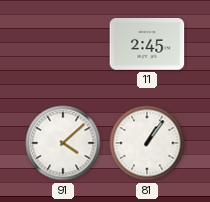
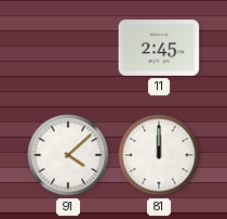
81: 1:06 -> 12:00 (159, 155)
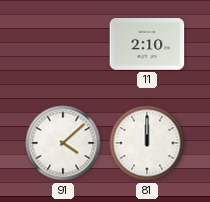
11: 2:45 -> 2:10 (147, 45)
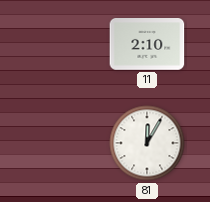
91: 4:08 -> none (63, 143)
81: 12:00 -> 12:05 (147, 143)
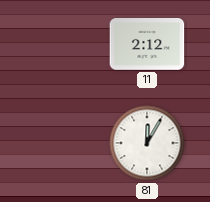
11: 2:10 -> 2:12 (147, 45)
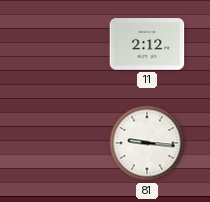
81: 12:05 -> 9:16 (147, 143)
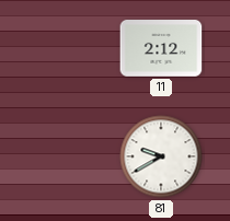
81: 9:16 -> 9:40 (161, 156)
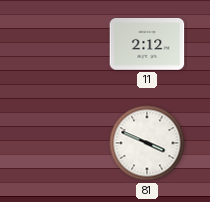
81: 9:40 -> 3:49 (147, 143)
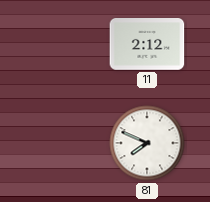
81: 3:49 -> 7:49 (147, 143)
